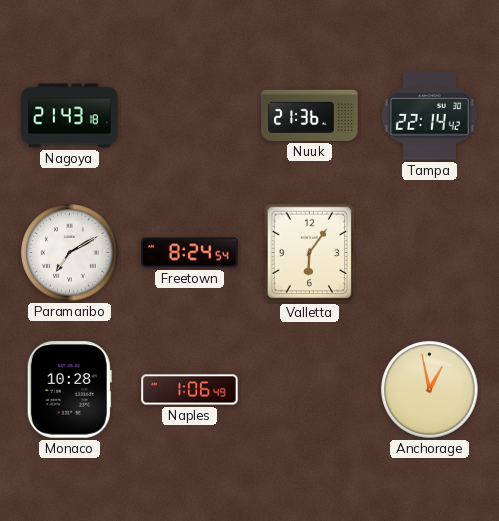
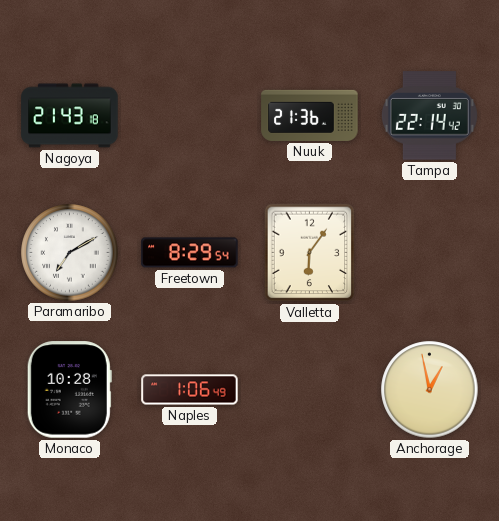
Freetown: 8:24 -> 8:29 (190, 253)
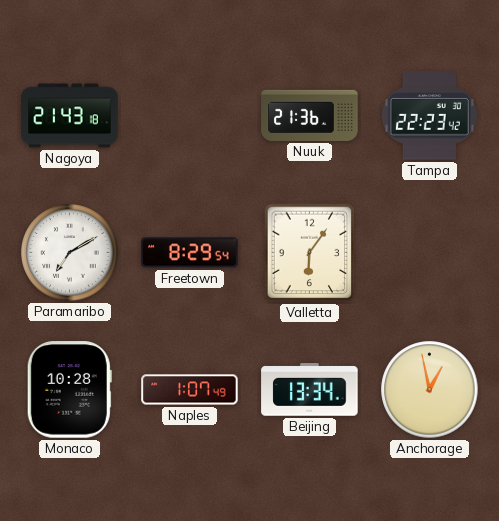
Tampa: 22:14 -> 22:23 (429, 116)
Naples: 1:06 -> 1:07 (190, 390)
Beijing: none -> 13:34 (310, 390)
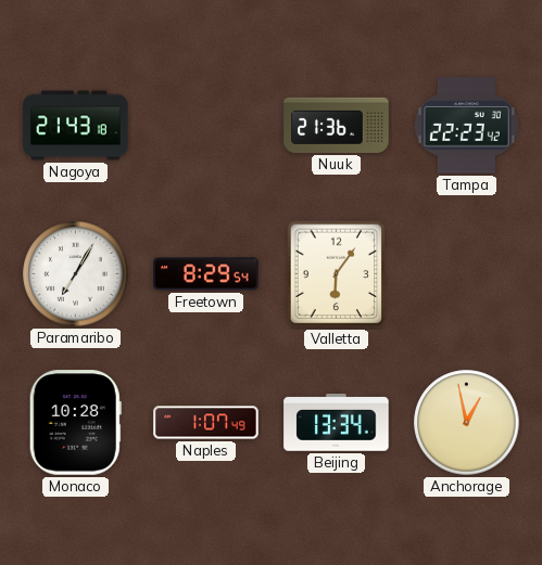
Paramaribo: 7:10 -> 7:05 (76, 274)
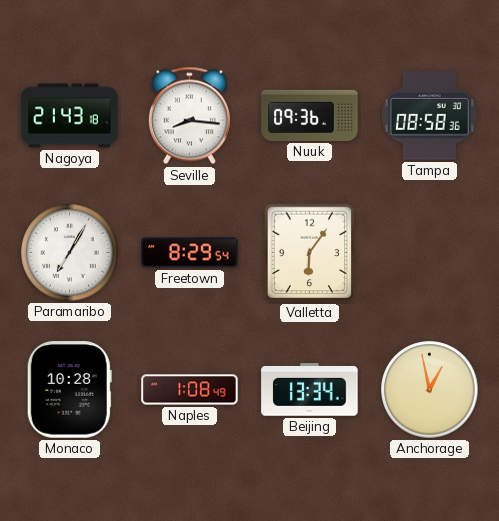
Seville: none -> 8:16 (189, 116)
Nuuk: 21:36 -> 09:36 (310, 115)
Tampa: 22:23 -> 08:58 (429, 116)
Naples: 1:07 -> 1:08 (190, 390)
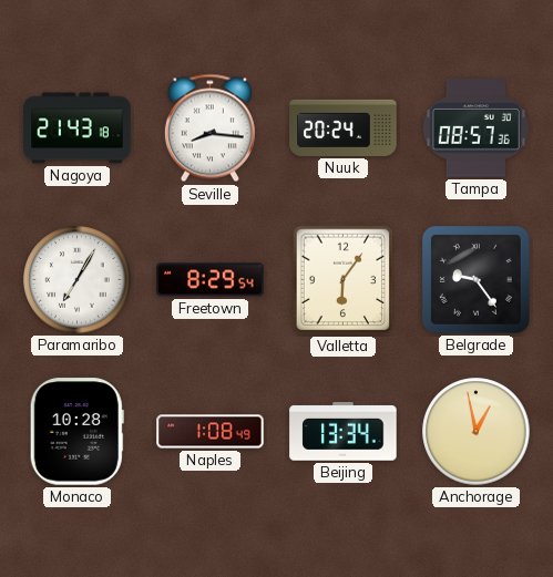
Nuuk: 09:36 -> 20:24 (344, 127)
Tampa: 08:58 -> 08:57 (475, 128)
Belgrade: none -> 9:24 (475, 279)
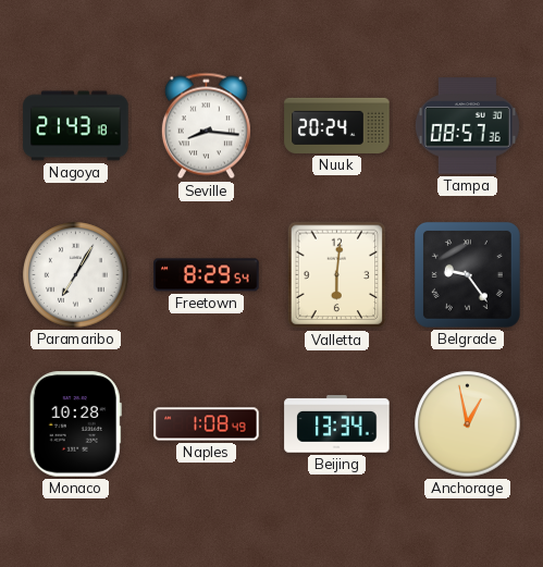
Valletta: 6:06 -> 6:01 (337, 275)
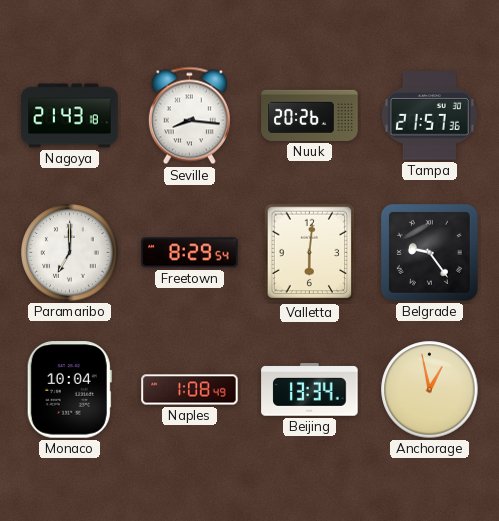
Nuuk: 20:24 -> 20:26 (310, 115)
Tampa: 08:57 -> 21:57 (429, 116)
Paramaribo: 7:05 -> 7:00 (70, 253)
Monaco: 10:28 -> 10:04 (69, 390)
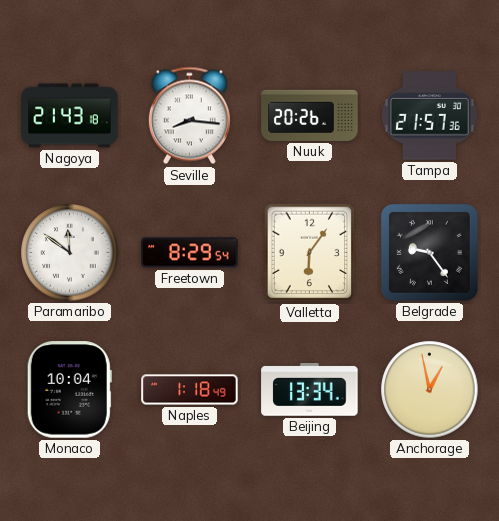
Paramaribo: 7:00 -> 11:51 (70, 253)
Valletta: 6:01 -> 6:06 (310, 253)
Naples: 1:08 -> 1:18 (190, 390)
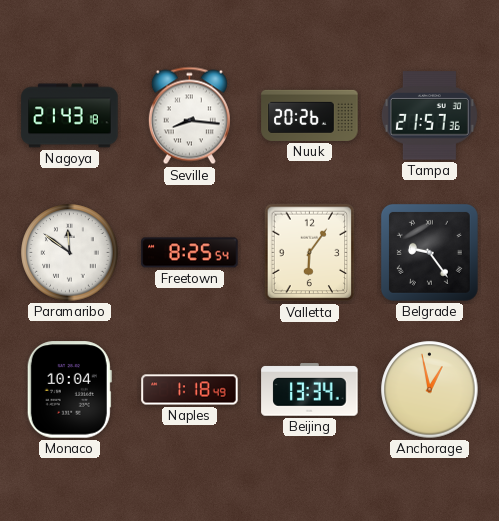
Freetown: 8:29 -> 8:25 (190, 253)
